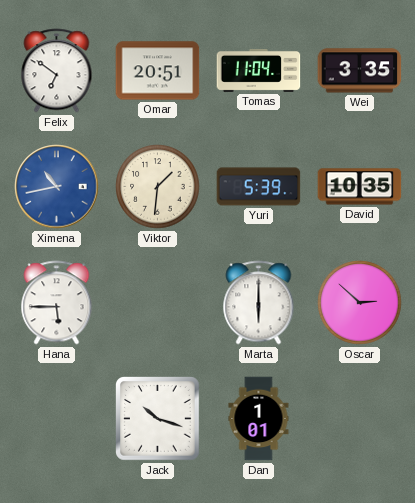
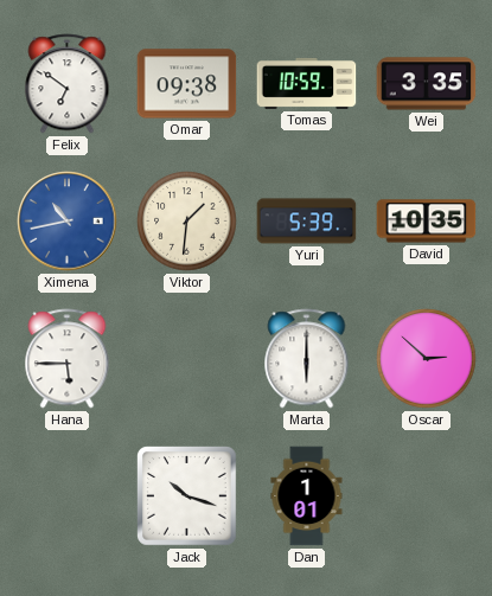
Omar: 20:51 -> 09:38 (187, 84)
Tomas: 11:04 -> 10:59 (307, 83)
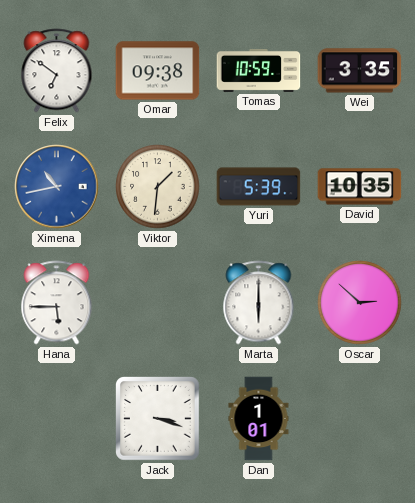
Jack: 10:18 -> 3:18 (158, 419)
